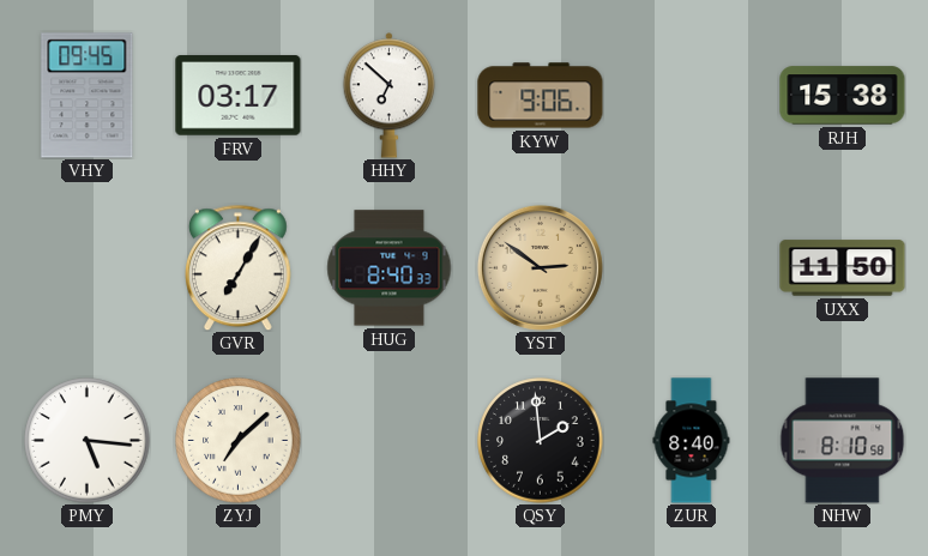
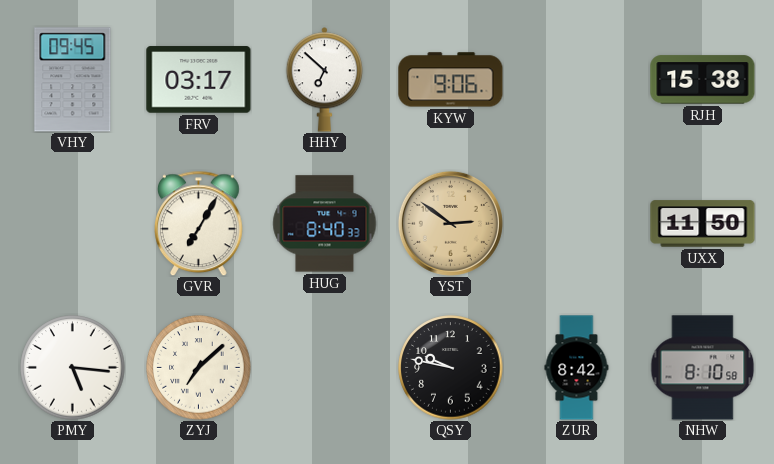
QSY: 1:59 -> 9:47 (451, 368)
ZUR: 8:40 -> 8:42 (577, 368)
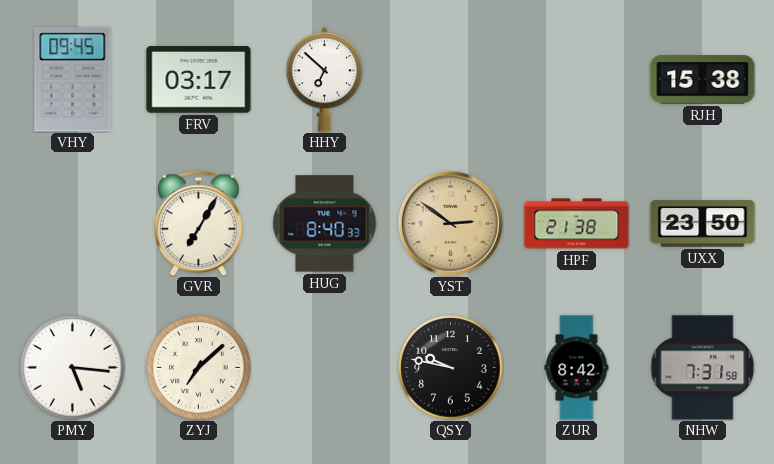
KYW: 9:06 -> none (451, 80)
HPF: none -> 21:38 (577, 224)
UXX: 11:50 -> 23:50 (703, 224)
NHW: 8:10 -> 7:31 (703, 368)
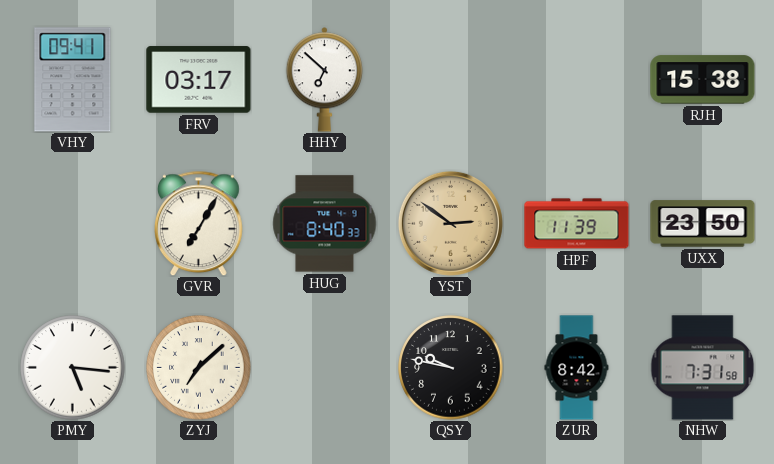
VHY: 09:45 -> 09:41 (73, 80)
HPF: 21:38 -> 11:39 (577, 224)
